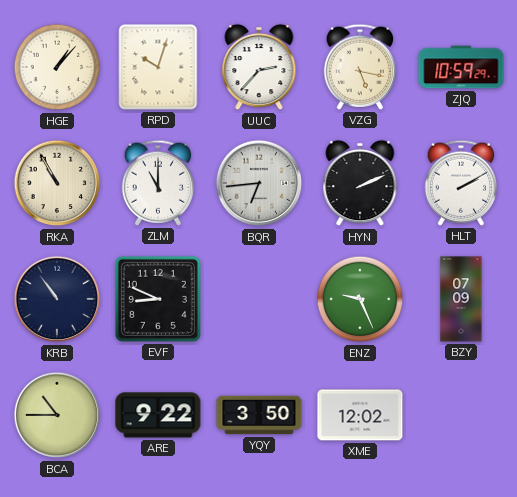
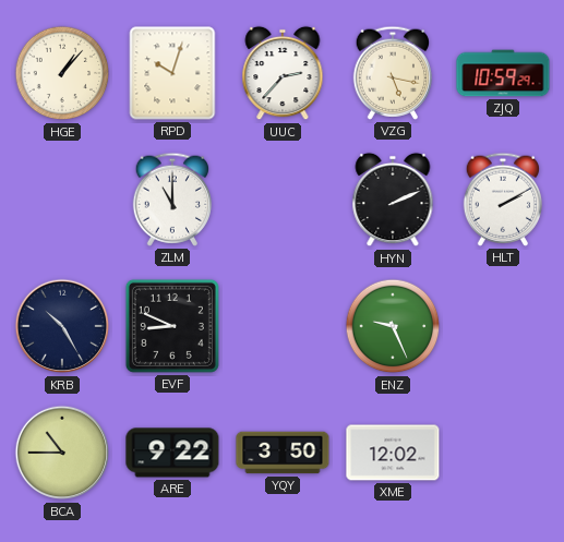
RKA: 10:55 -> none (57, 183)
BQR: 6:44 -> none (259, 183)
KRB: 10:54 -> 10:25 (62, 326)
BZY: 07:09 -> none (461, 299)
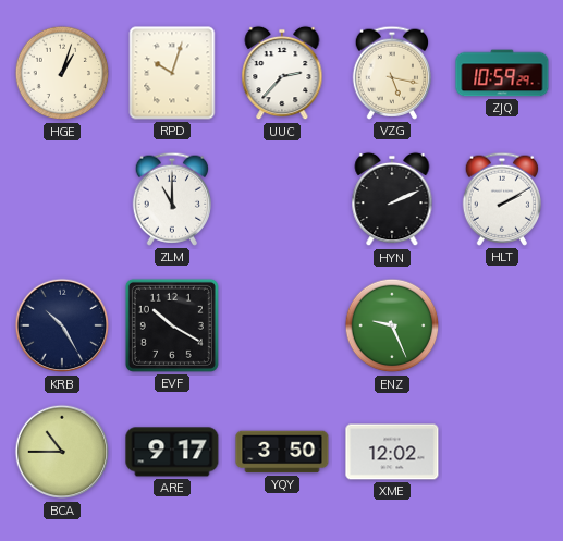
HGE: 1:07 -> 1:03 (62, 73)
EVF: 8:49 -> 10:20 (172, 325)
ARE: 9:22 -> 9:17 (172, 452)
